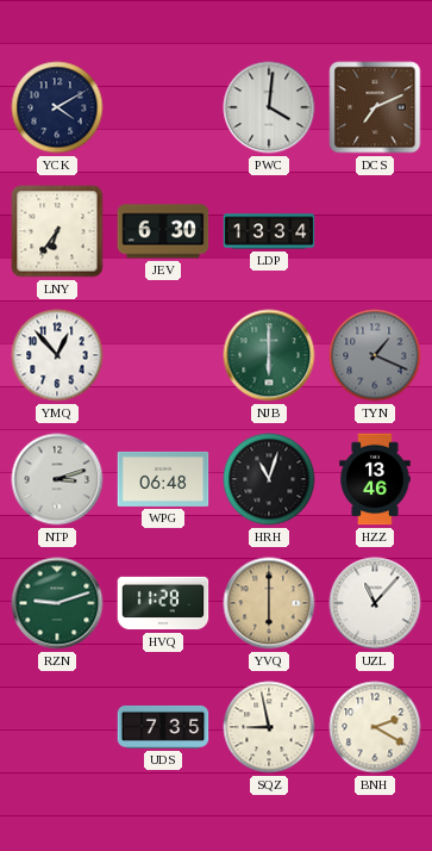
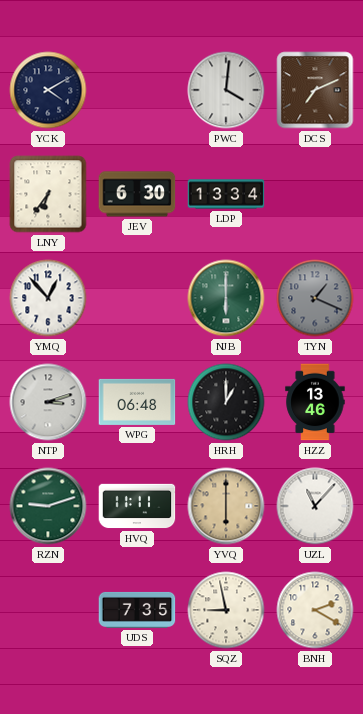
HRH: 11:03 -> 1:00 (226, 402)
HVQ: 11:28 -> 11:11 (137, 506)
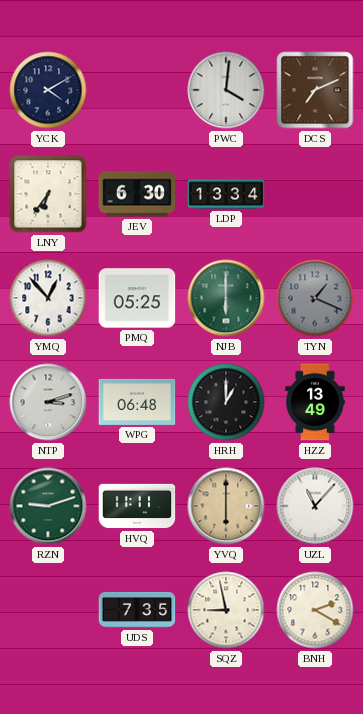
PMQ: none -> 05:25 (137, 298)
HZZ: 13:46 -> 13:49 (315, 402)
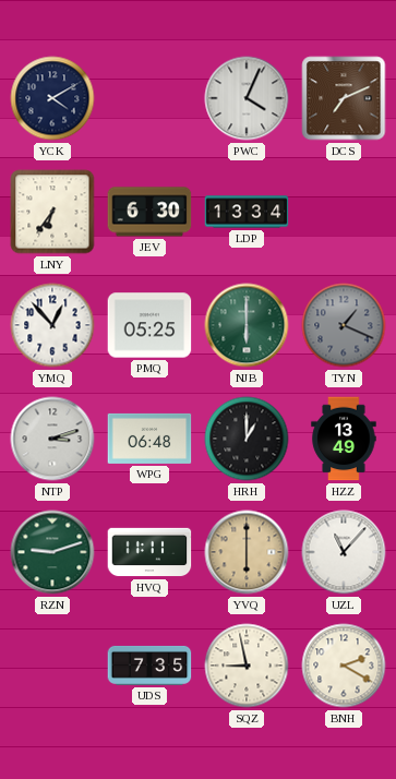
PWC: 4:01 -> 4:04 (247, 98)
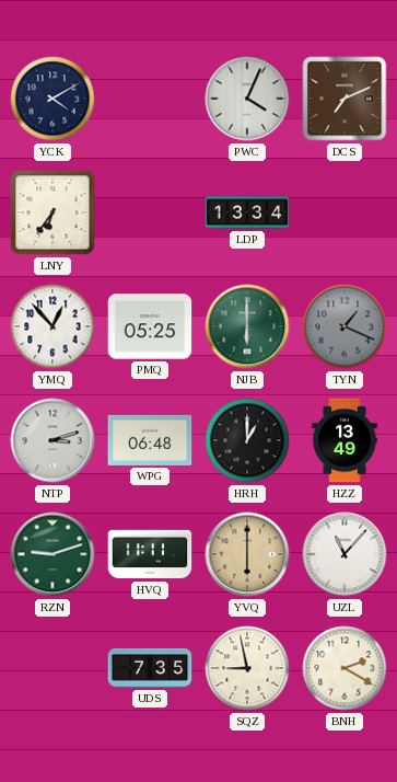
JEV: 6:30 -> none (149, 212)
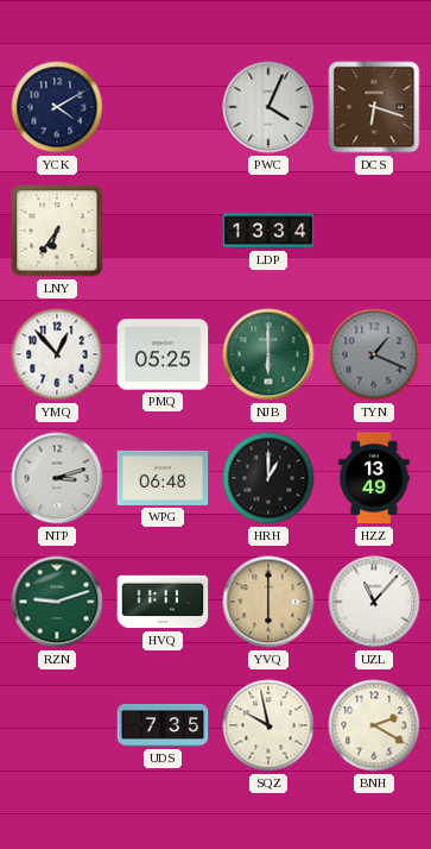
DCS: 7:11 -> 6:18 (374, 107)
SQZ: 8:58 -> 9:58 (268, 725)
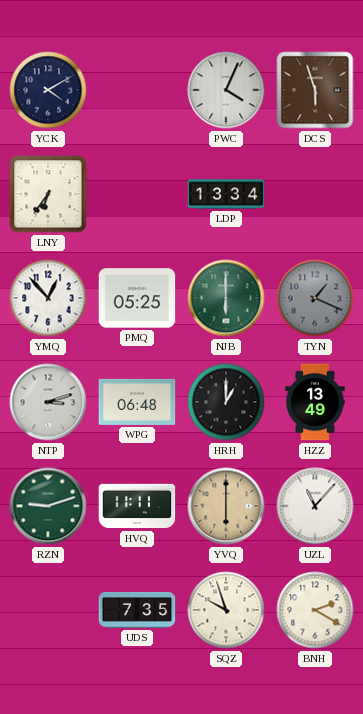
DCS: 6:18 -> 5:57 (315, 90)
SQZ: 9:58 -> 9:57 (226, 610)
